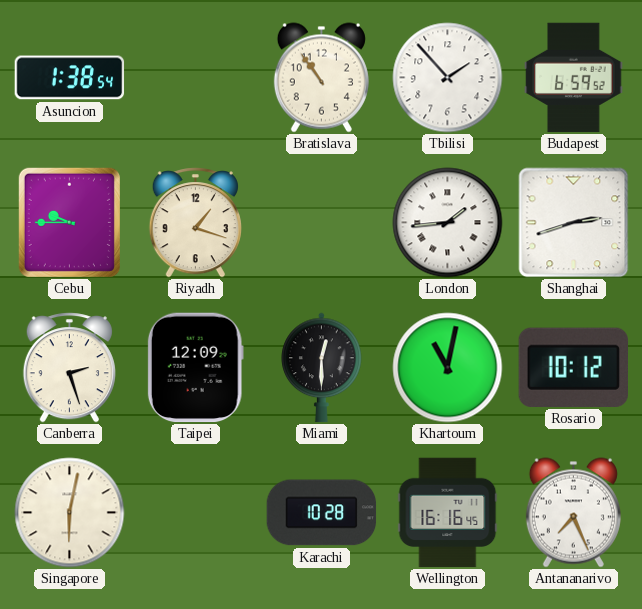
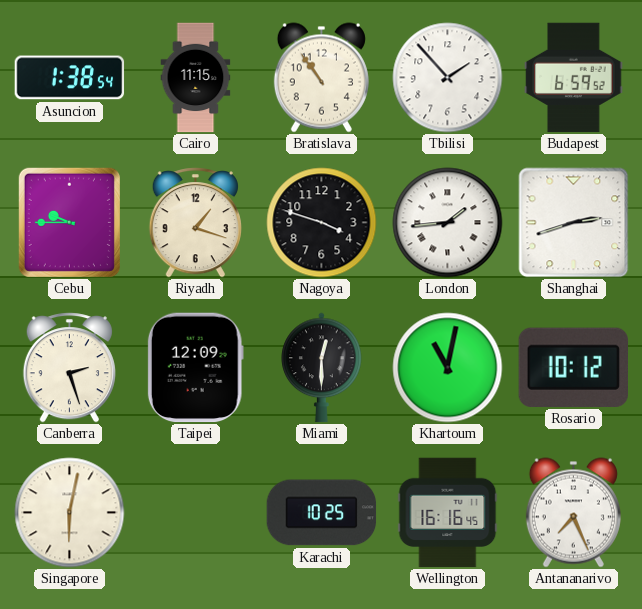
Cairo: none -> 11:15 (196, 78)
Nagoya: none -> 3:48 (322, 223)
Karachi: 10:28 -> 10:25 (322, 513)
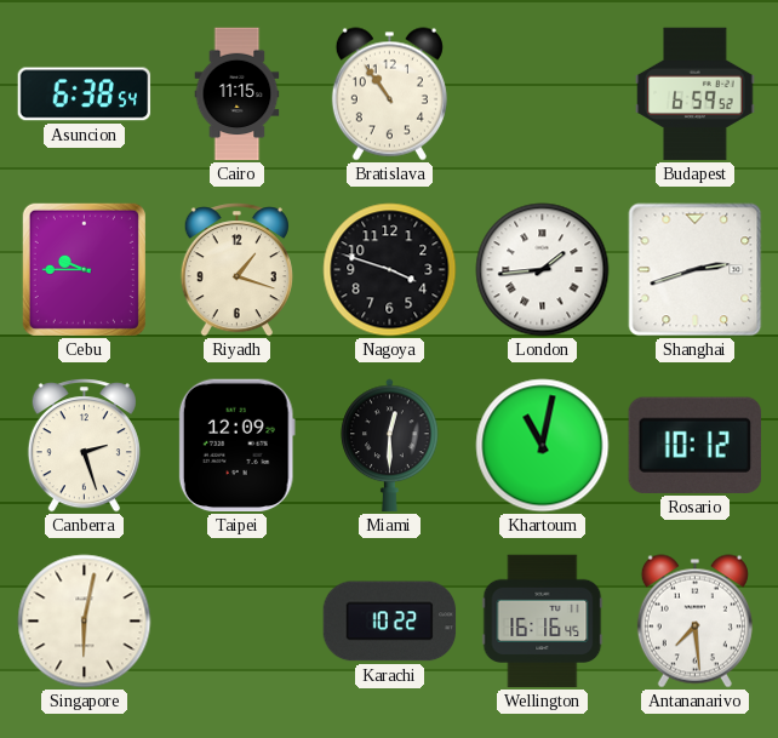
Asuncion: 1:38 -> 6:38 (85, 95)
Tbilisi: 1:53 -> none (448, 78)
Karachi: 10:25 -> 10:22 (390, 622)
Antananarivo: 7:26 -> 7:29 (694, 622)
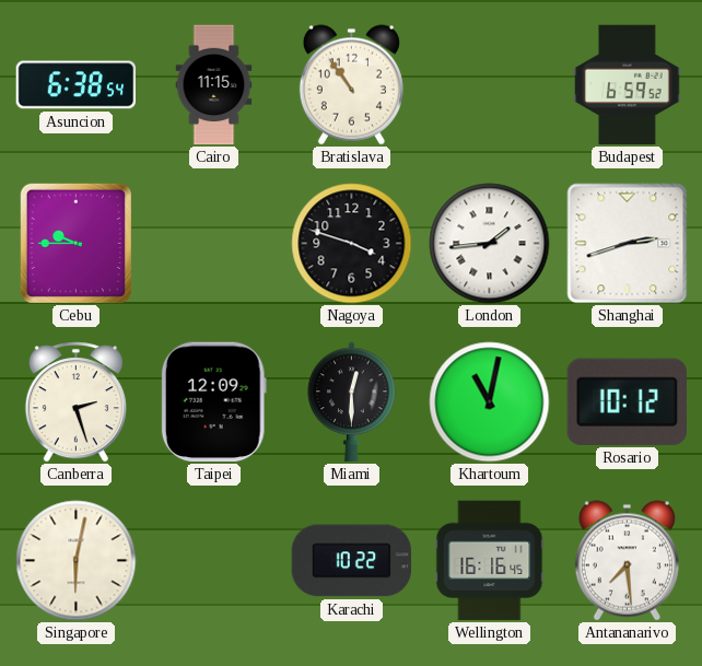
Riyadh: 1:18 -> none (236, 270)
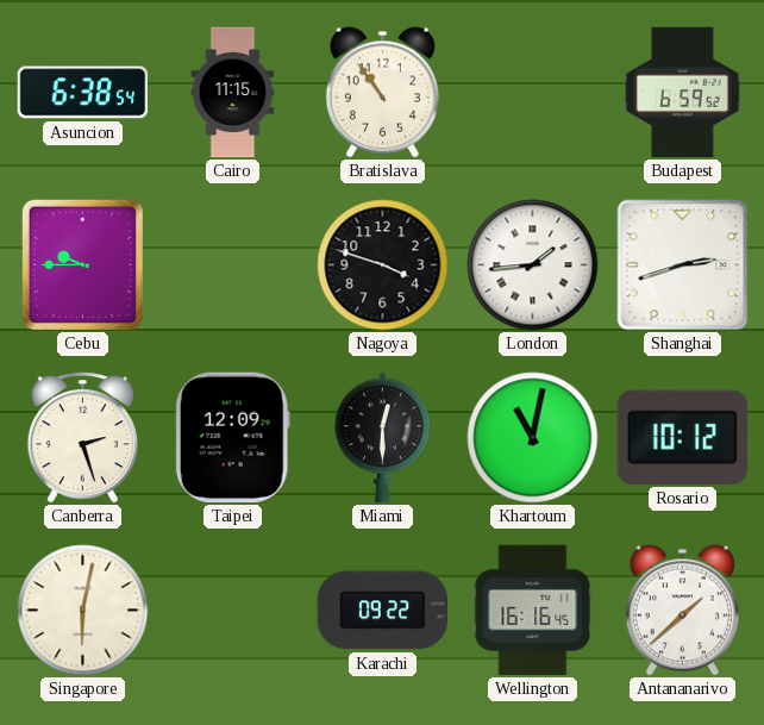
Karachi: 10:22 -> 09:22 (383, 611)
Antananarivo: 7:29 -> 1:38 (682, 611)
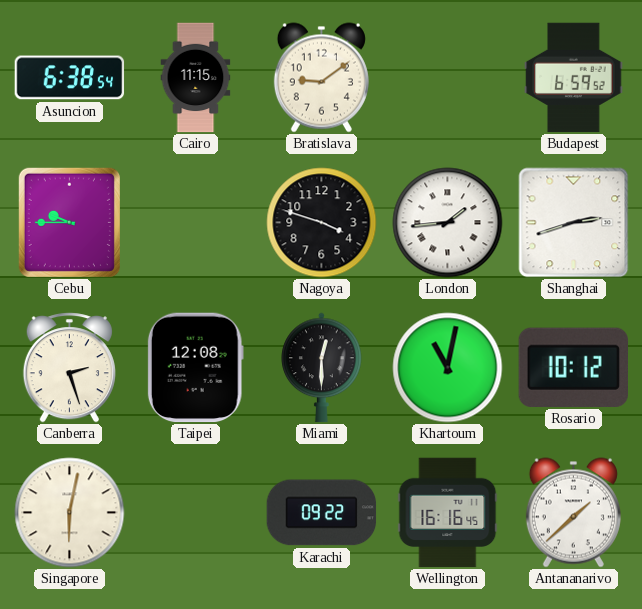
Bratislava: 10:54 -> 9:09 (321, 78)
Taipei: 12:09 -> 12:08 (195, 368)
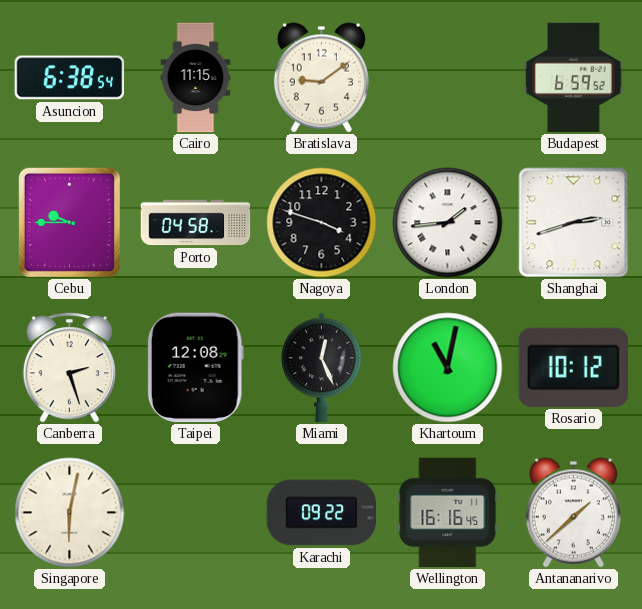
Porto: none -> 04:58 (196, 223)
Miami: 12:30 -> 12:26 (322, 368)
